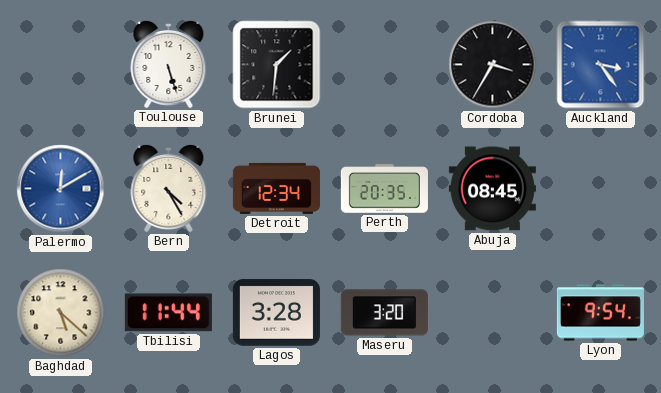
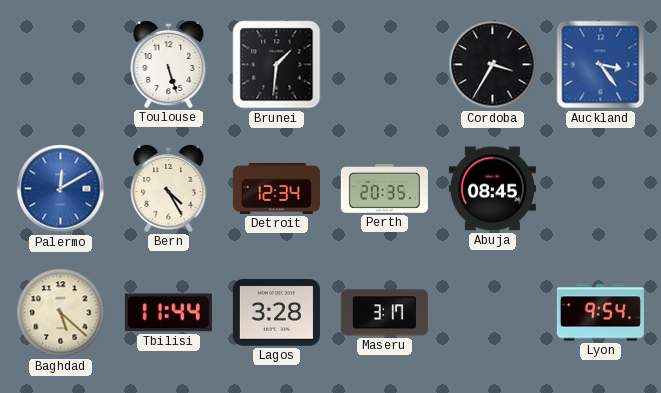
Maseru: 3:20 -> 3:17 (384, 313)
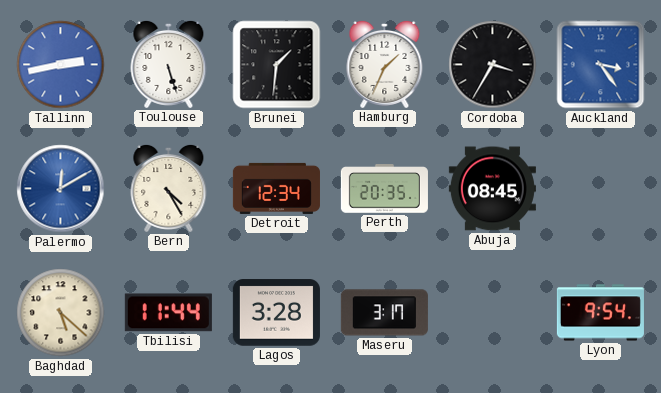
Tallinn: none -> 2:43 (61, 65)
Hamburg: none -> 1:34 (385, 64)
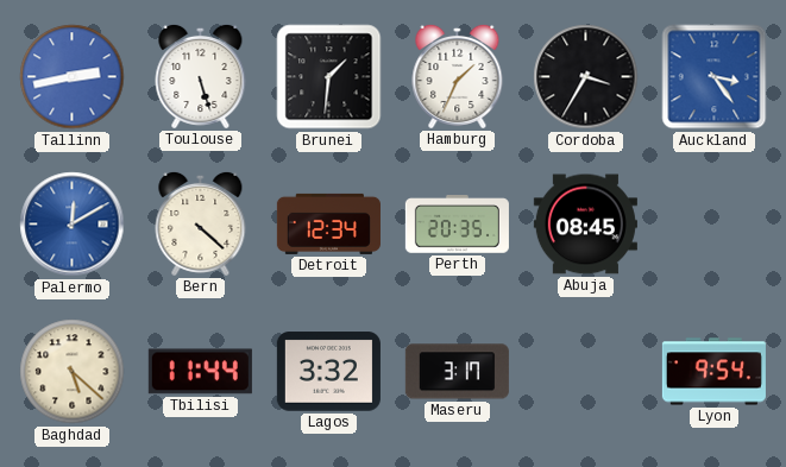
Bern: 4:25 -> 4:22 (201, 223)
Lagos: 3:28 -> 3:32 (328, 372)
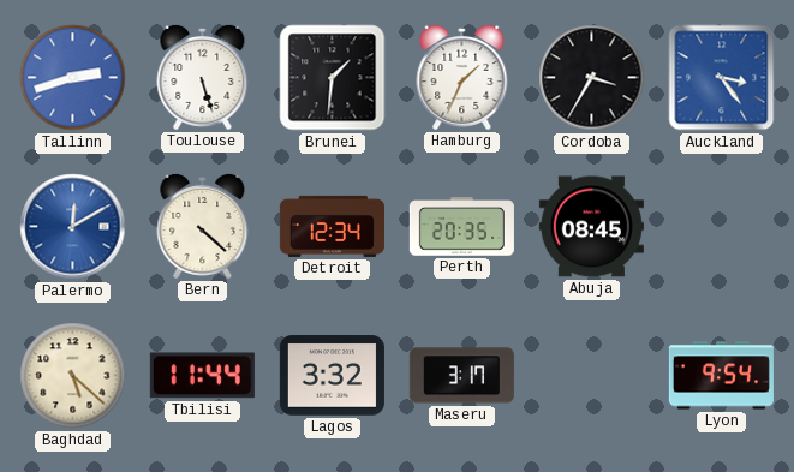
Tallinn: 2:43 -> 2:42 (73, 78)
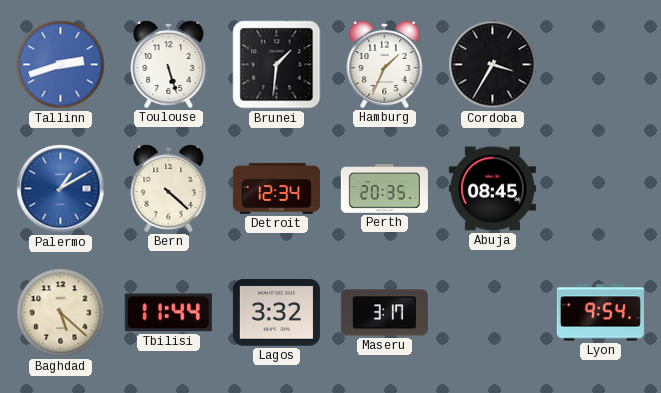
Auckland: 3:24 -> none (722, 78)
Palermo: 12:10 -> 1:10 (61, 189)
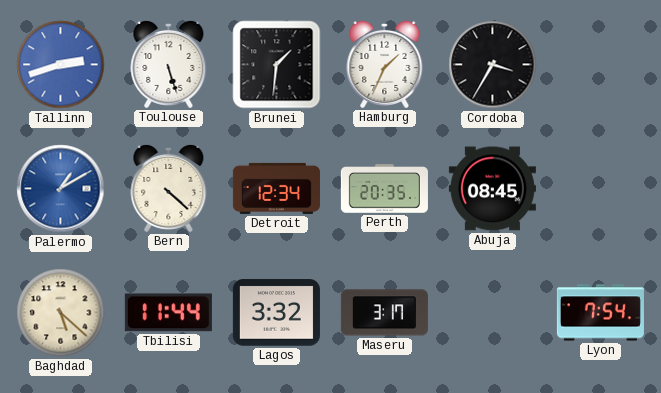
Lyon: 9:54 -> 7:54 (600, 313)
